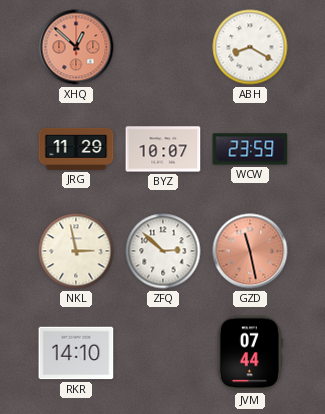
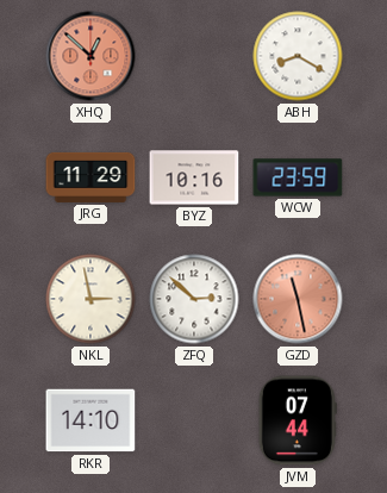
BYZ: 10:07 -> 10:16 (194, 177)
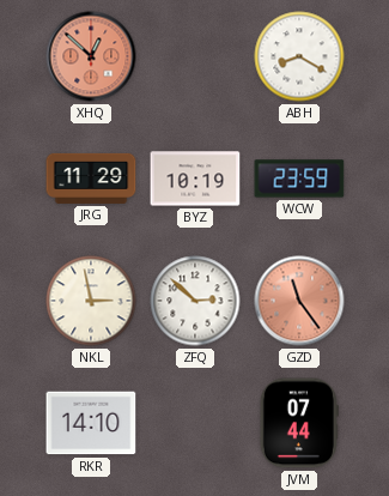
BYZ: 10:16 -> 10:19 (195, 179)
GZD: 11:28 -> 11:24 (299, 301)
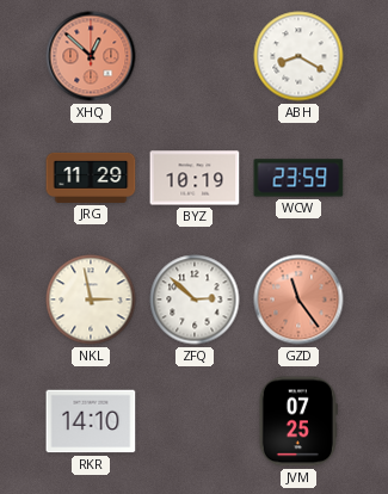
JVM: 07:44 -> 07:25 (298, 421)
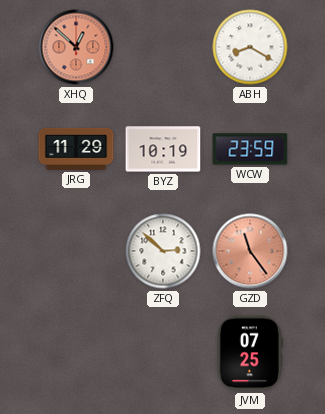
NKL: 2:58 -> none (91, 300)
RKR: 14:10 -> none (91, 421)
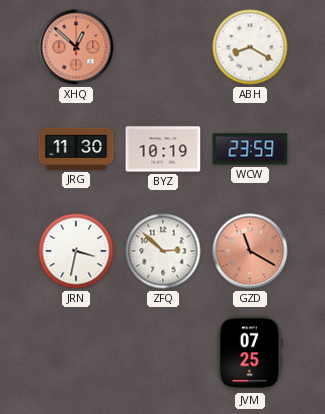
JRG: 11:29 -> 11:30 (76, 149)
JRN: none -> 3:32 (76, 251)
GZD: 11:24 -> 11:20 (250, 251)
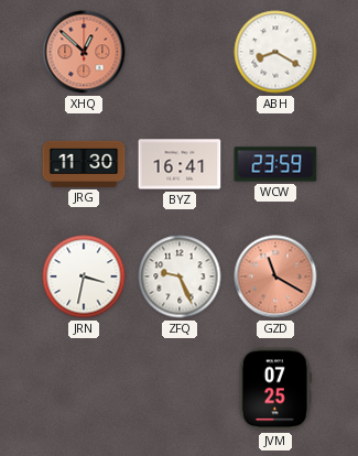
BYZ: 10:19 -> 16:41 (180, 164)
ZFQ: 2:52 -> 9:26 (180, 276)
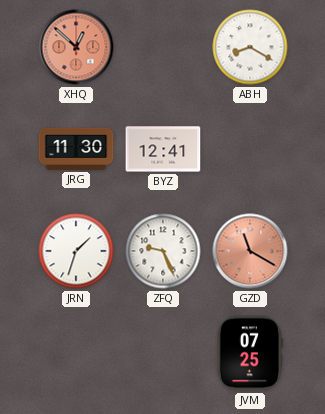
BYZ: 16:41 -> 12:41 (163, 149)
WCW: 23:59 -> none (275, 164)
JRN: 3:32 -> 1:33 (76, 251)
